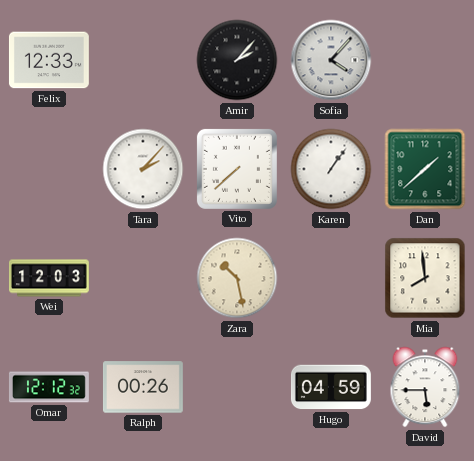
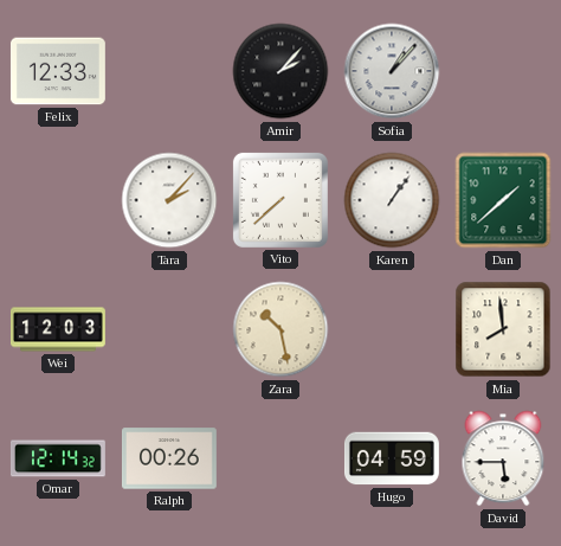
Sofia: 4:07 -> 1:07 (392, 71)
Omar: 12:12 -> 12:14 (58, 458)
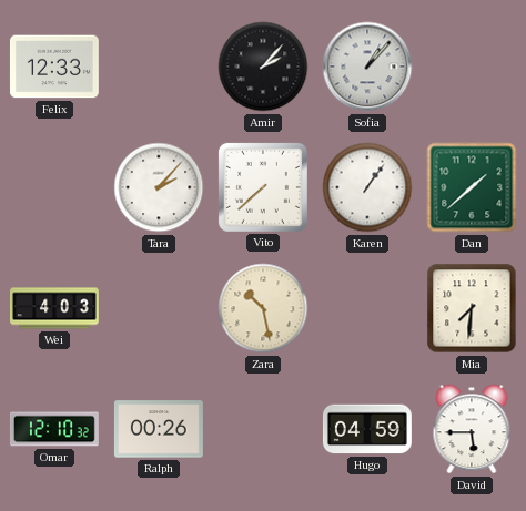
Wei: 12:03 -> 4:03 (55, 308)
Mia: 7:59 -> 7:31 (472, 308)
Omar: 12:14 -> 12:10 (54, 429)
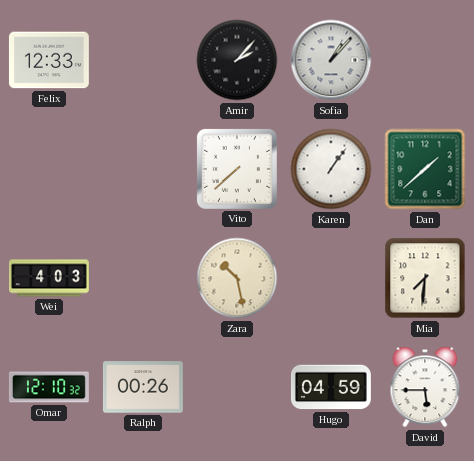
Tara: 2:07 -> none (159, 187)
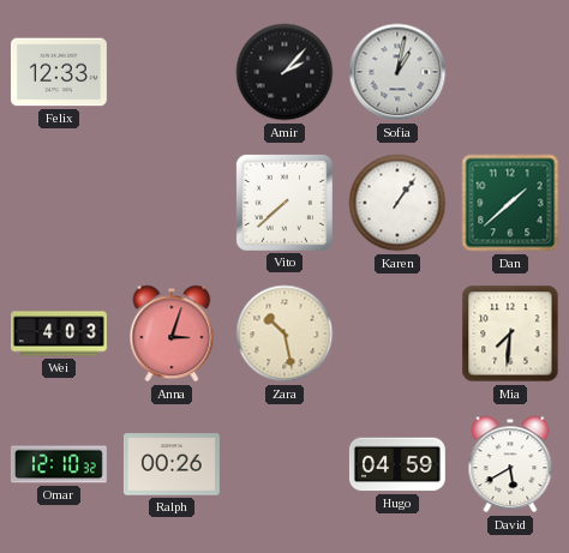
Sofia: 1:07 -> 1:02 (397, 72)
Anna: none -> 3:03 (172, 333)
David: 5:45 -> 5:40 (510, 464)
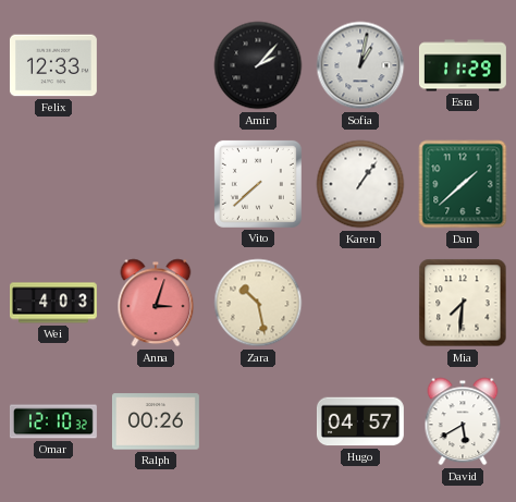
Esra: none -> 11:29 (463, 65)
Hugo: 04:59 -> 04:57 (360, 421)
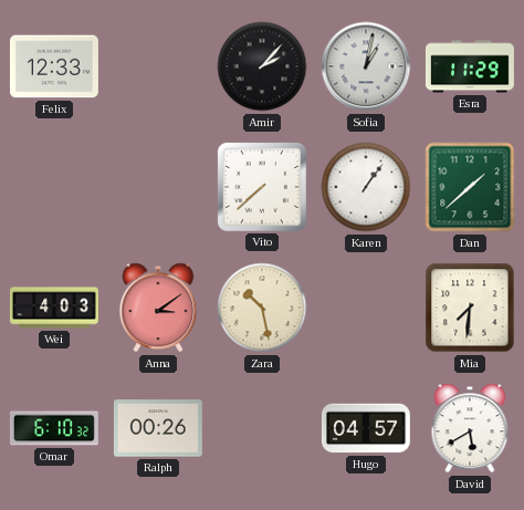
Anna: 3:03 -> 3:09 (158, 308)
Omar: 12:10 -> 6:10 (54, 428)
